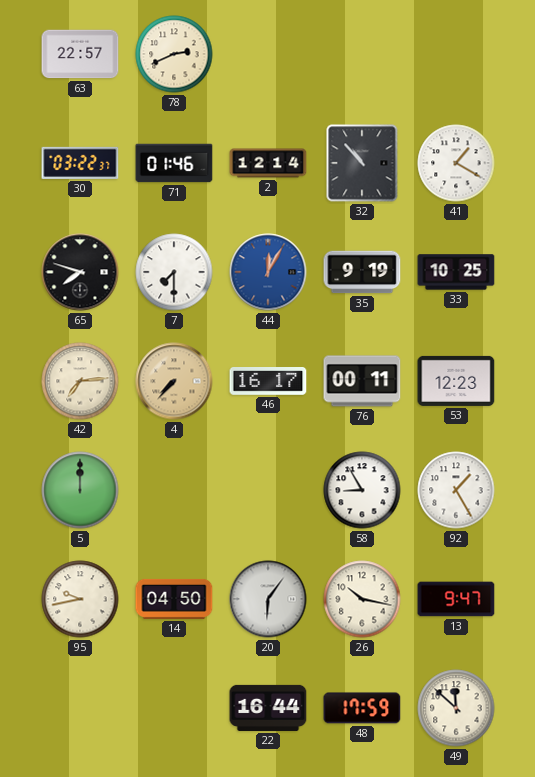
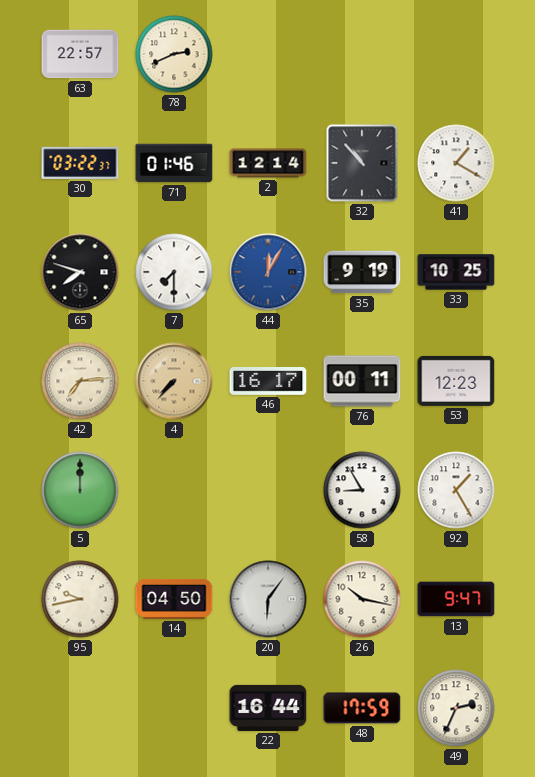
49: 11:52 -> 2:34 (456, 708)
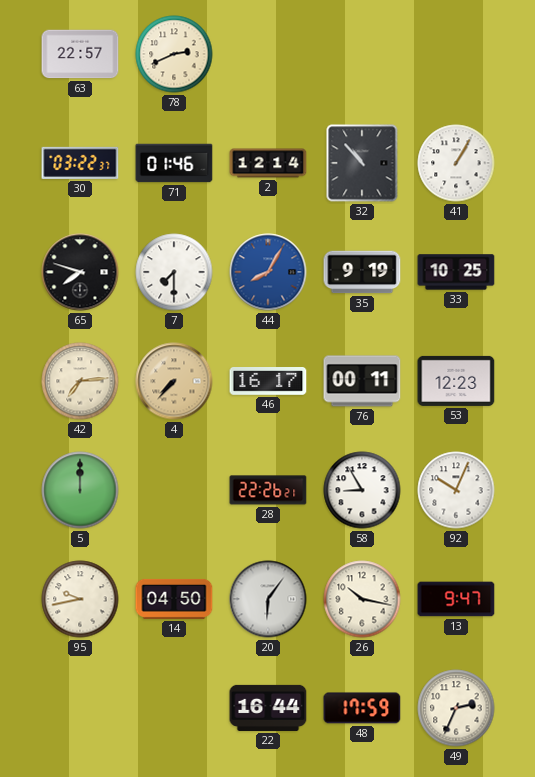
41: 1:20 -> 1:05 (456, 163)
44: 12:05 -> 8:05 (268, 272)
28: none -> 22:26 (268, 490)
92: 1:25 -> 10:04 (456, 490)
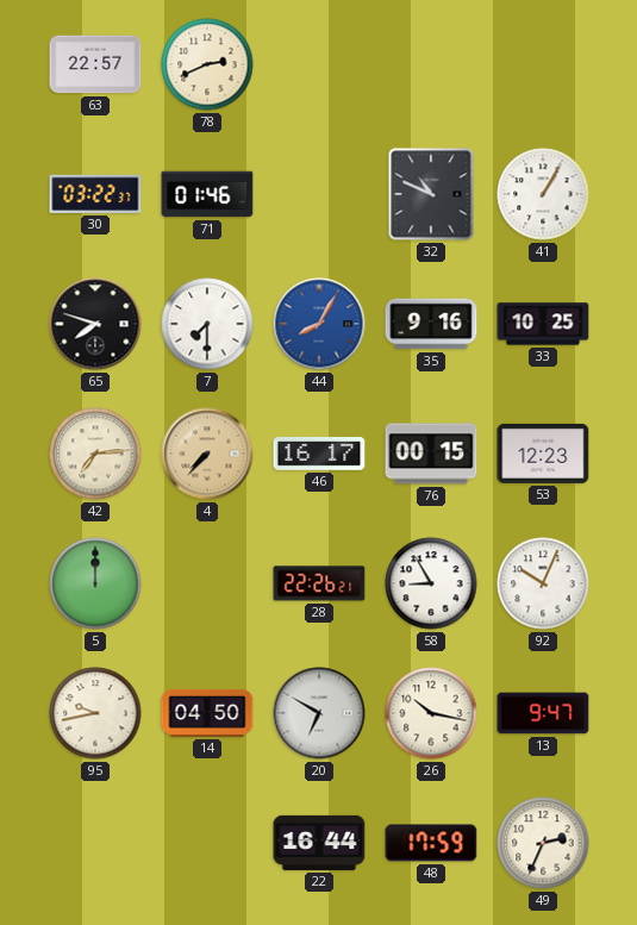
2: 12:14 -> none (268, 163)
32: 10:53 -> 10:49 (431, 194)
35: 9:19 -> 9:16 (431, 324)
76: 00:11 -> 00:15 (431, 454)
20: 6:06 -> 6:50 (319, 713)
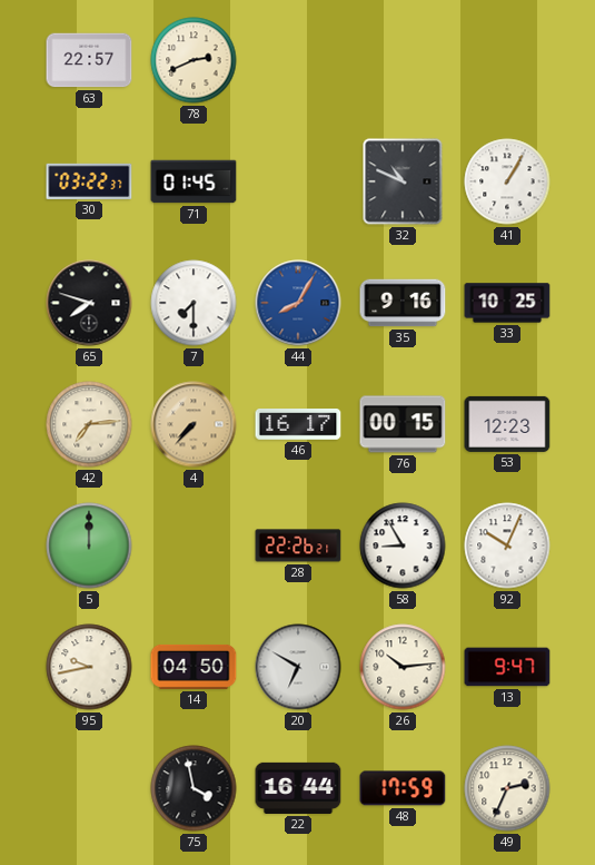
71: 01:46 -> 01:45 (194, 181)
26: 10:17 -> 10:14 (403, 667)
75: none -> 3:58 (194, 788)
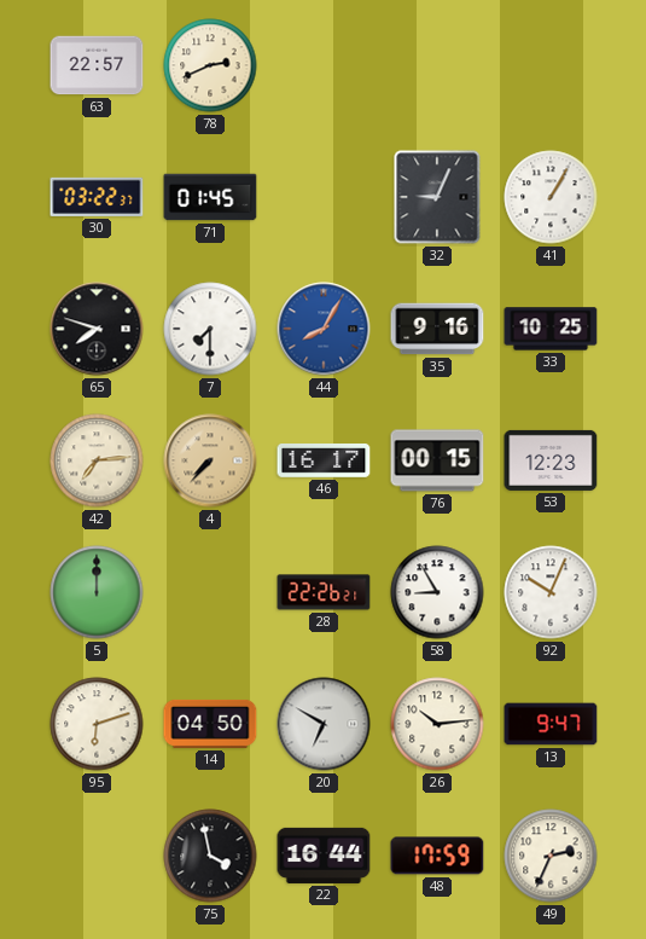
32: 10:49 -> 9:04 (437, 197)
95: 9:43 -> 6:12 (97, 724)
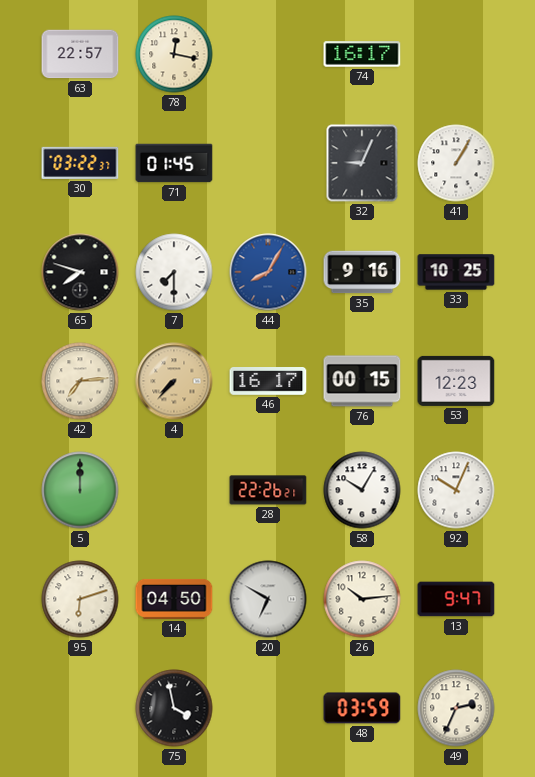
78: 2:41 -> 12:17 (174, 54)
74: none -> 16:17 (362, 54)
58: 8:55 -> 10:05 (362, 490)
22: 16:44 -> none (324, 856)
48: 17:59 -> 03:59 (362, 708)
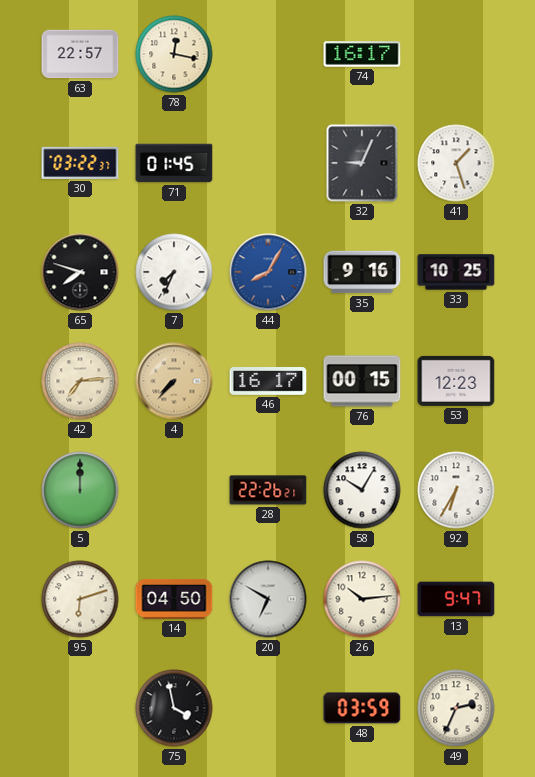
41: 1:05 -> 1:27 (456, 163)
7: 7:30 -> 7:34 (174, 272)
92: 10:04 -> 6:35 (456, 490)
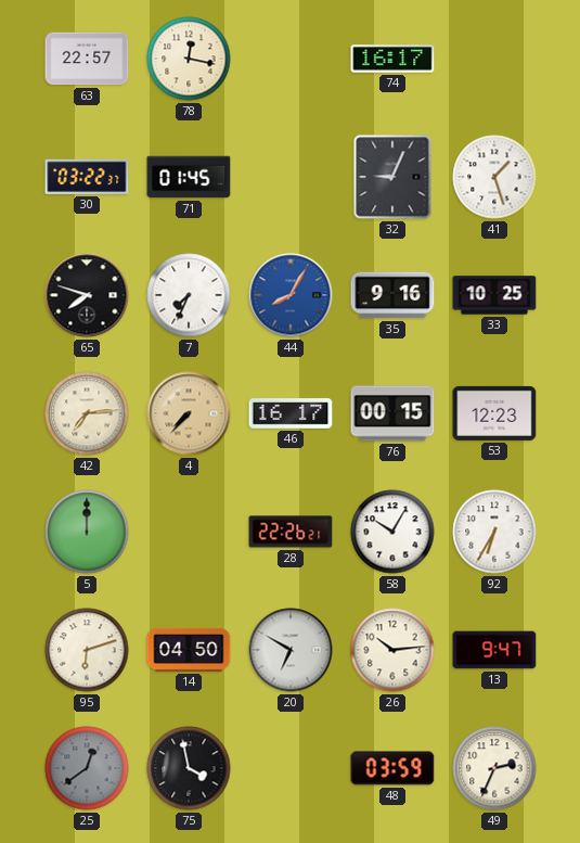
25: none -> 12:39 (87, 768)
